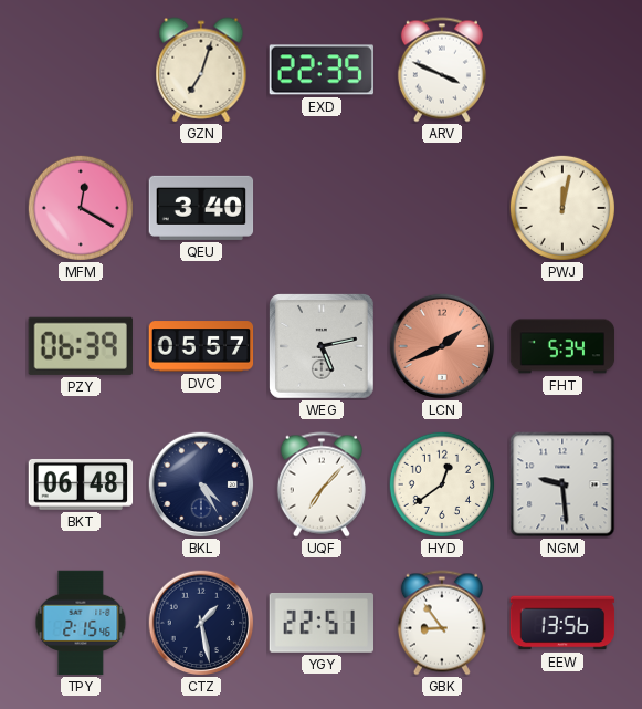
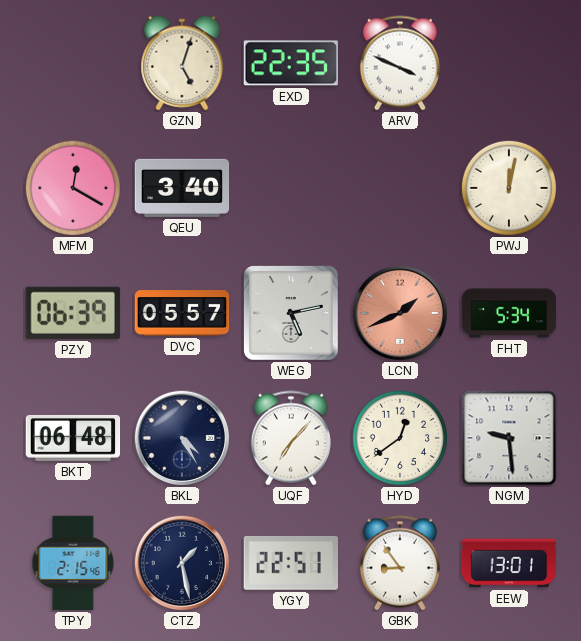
GZN: 7:03 -> 5:03 (182, 63)
EEW: 13:56 -> 13:01 (509, 563)
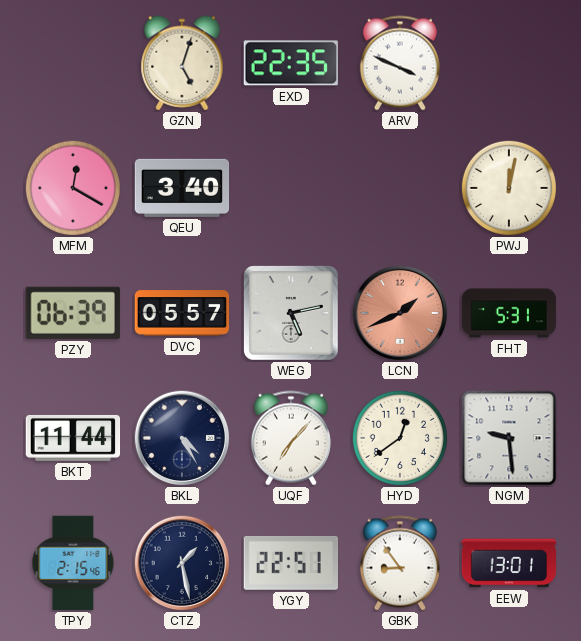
FHT: 5:34 -> 5:31 (509, 313)
BKT: 06:48 -> 11:44 (73, 438)
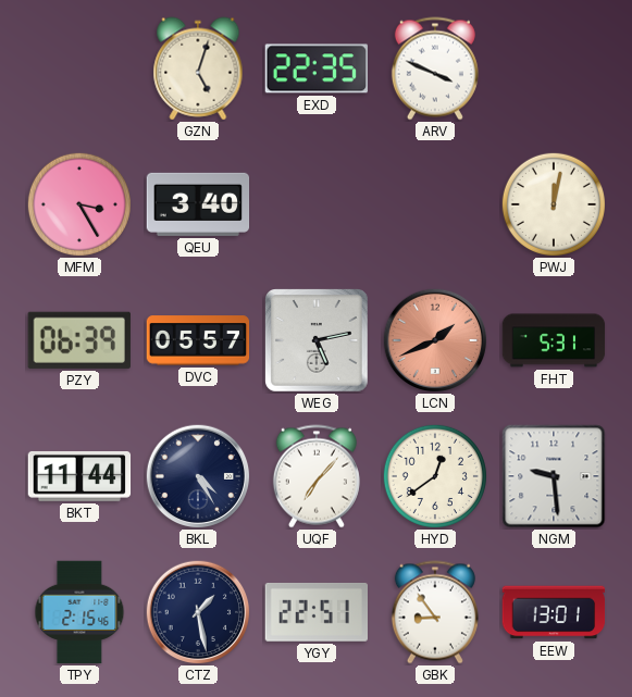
MFM: 12:20 -> 3:25 (79, 204)
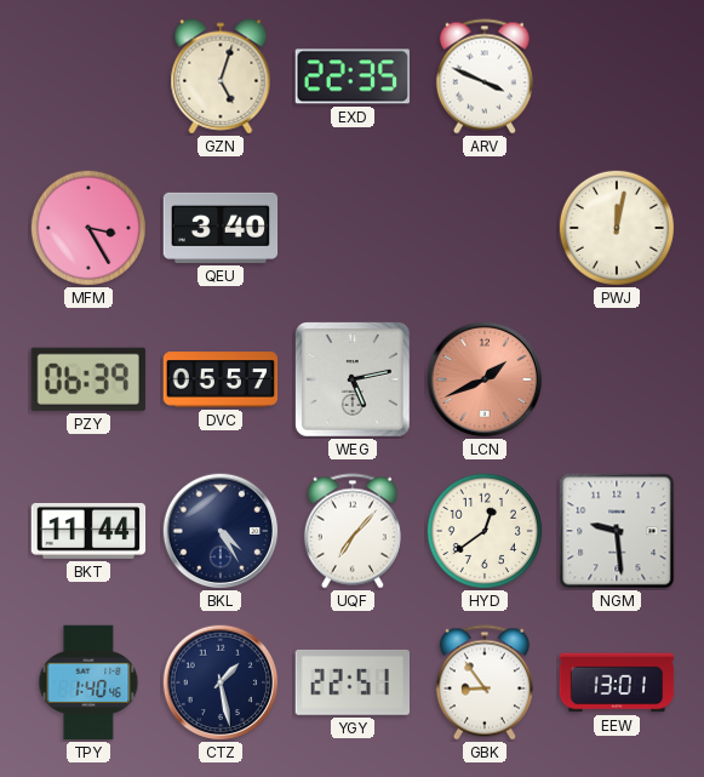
FHT: 5:31 -> none (554, 340)
TPY: 2:15 -> 1:40 (88, 682)
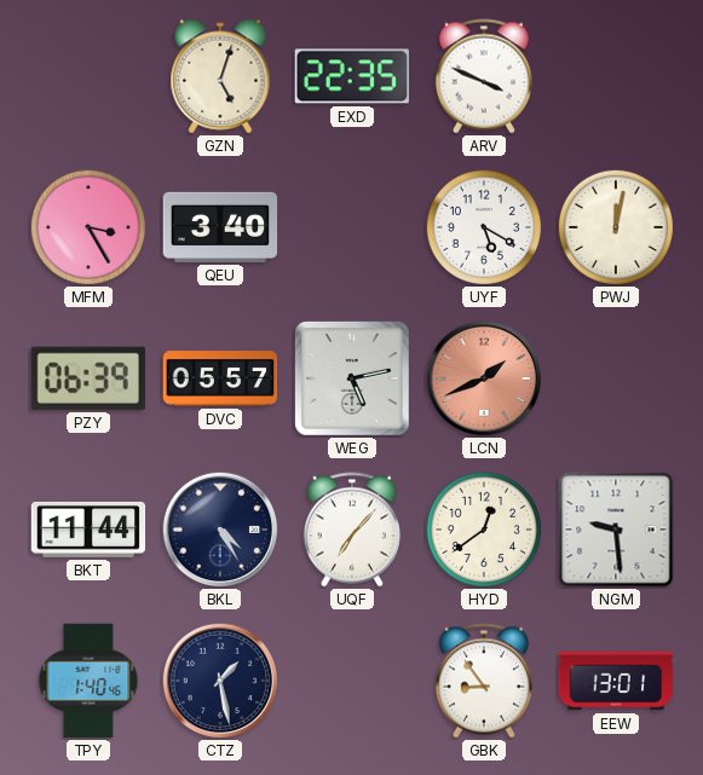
UYF: none -> 5:20 (484, 227)
YGY: 22:51 -> none (351, 682)
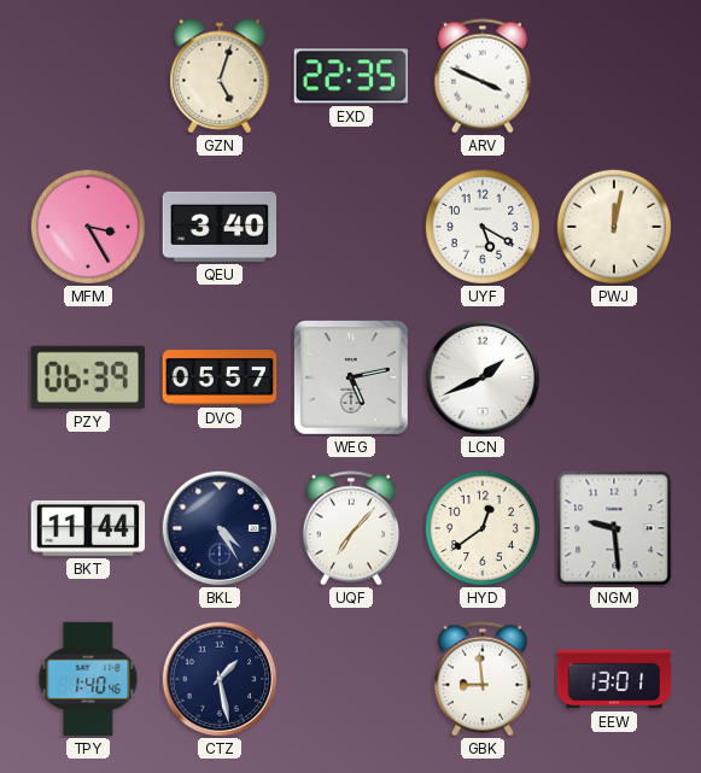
LCN dial: salmon -> white (483, 377)
GBK: 8:54 -> 8:59 (483, 679)
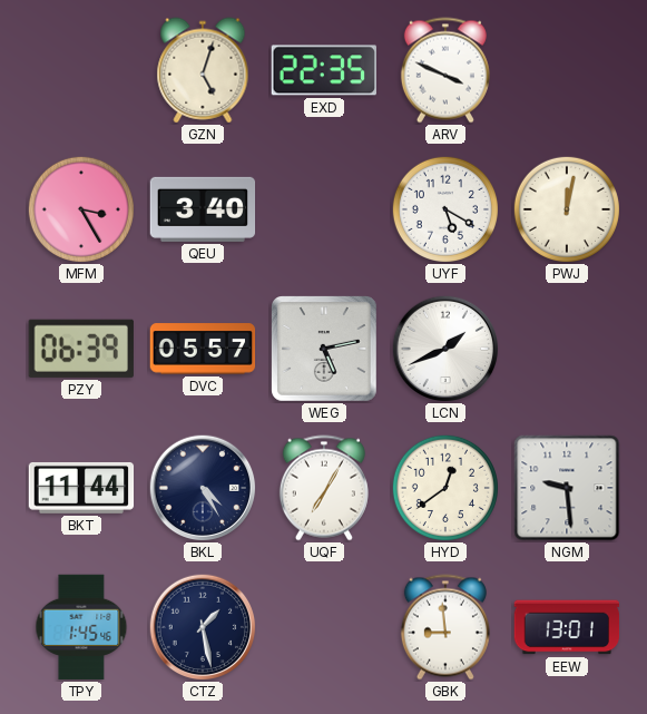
UQF: 7:07 -> 7:05 (324, 488)
TPY: 1:40 -> 1:45 (81, 627)
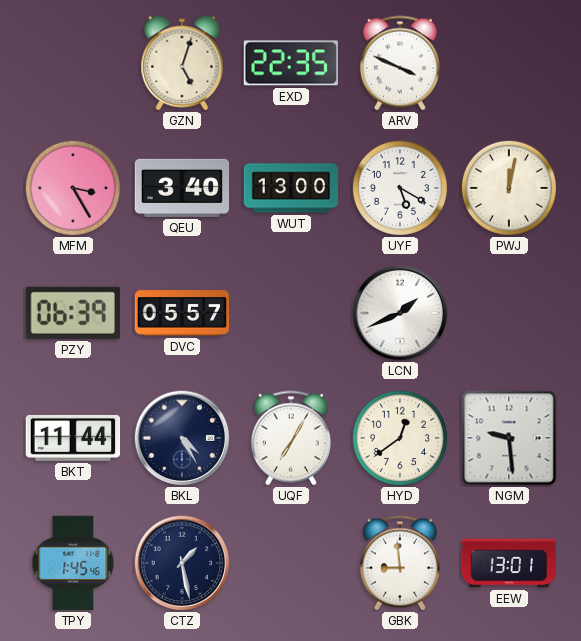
WUT: none -> 13:00 (291, 188)
WEG: 5:13 -> none (325, 350)
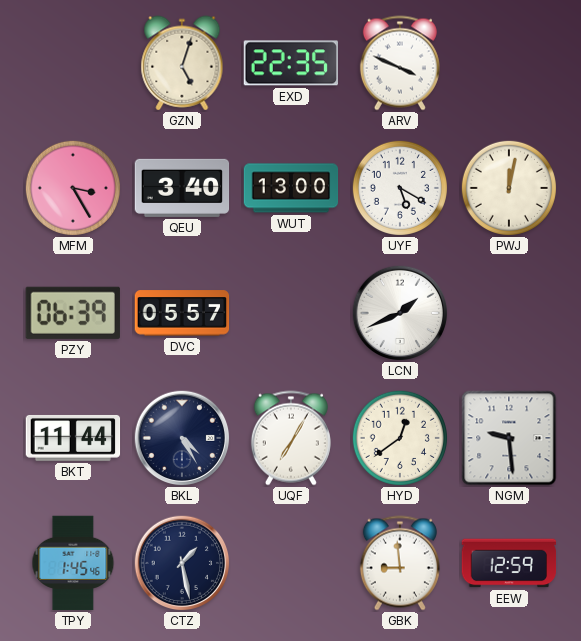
EEW: 13:01 -> 12:59 (509, 563)
